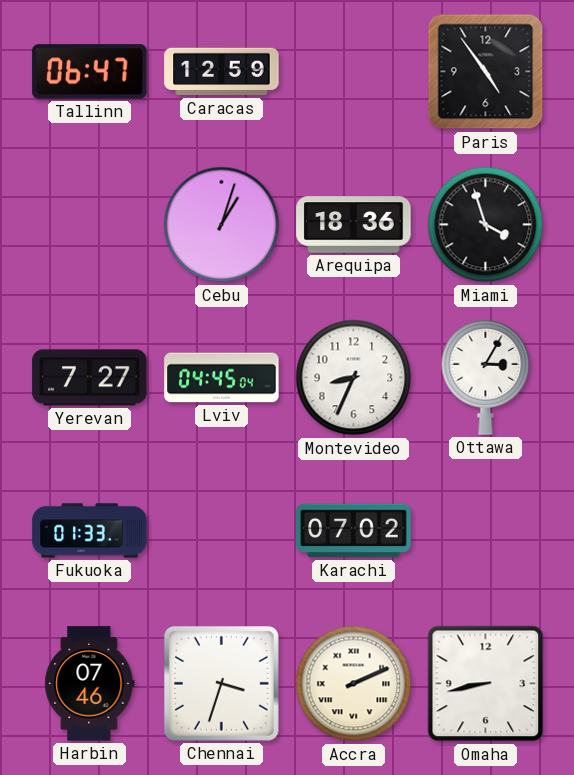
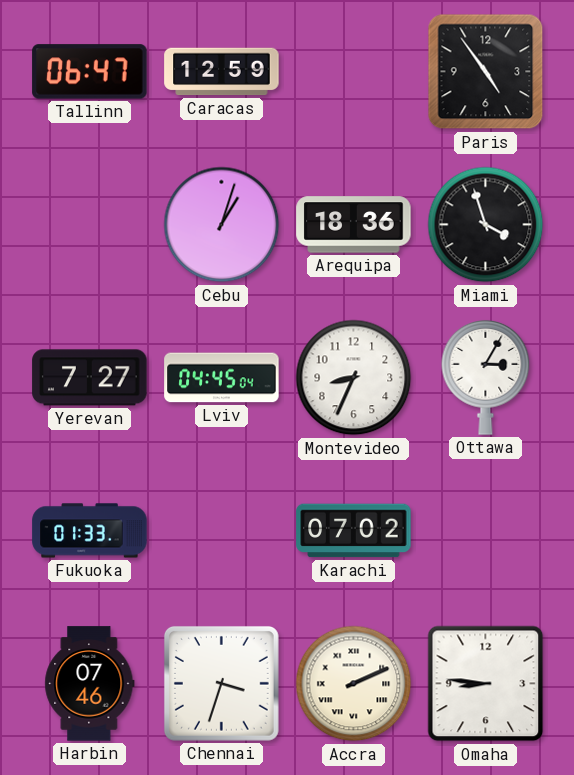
Omaha: 8:43 -> 8:46 (486, 684)
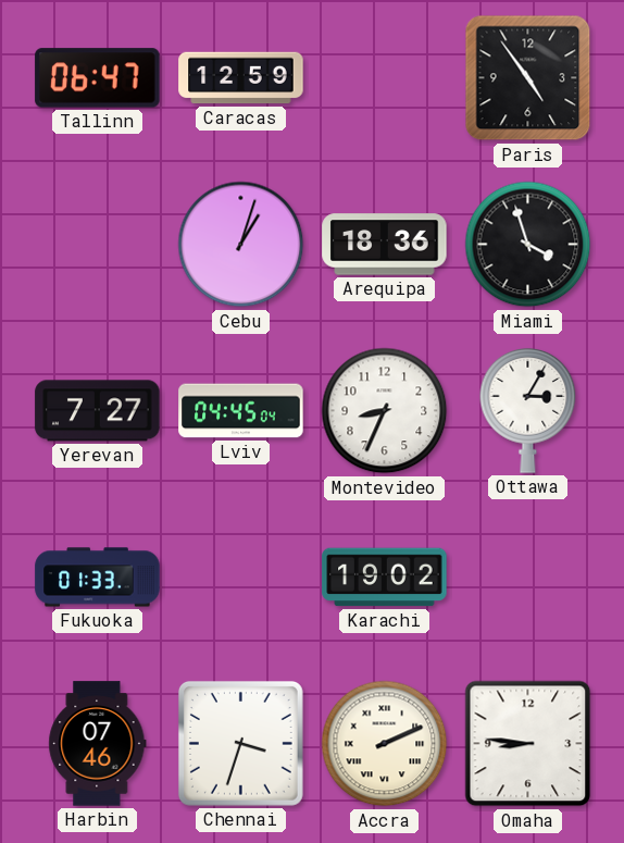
Karachi: 07:02 -> 19:02 (385, 578)
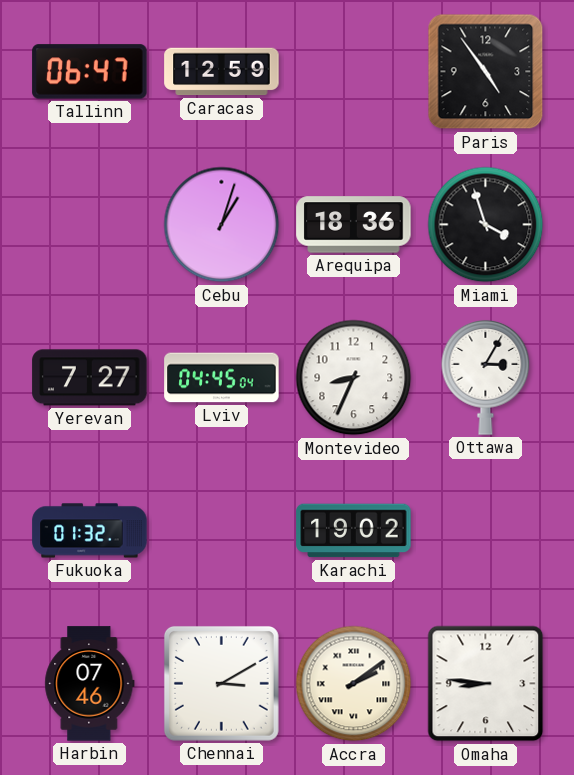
Fukuoka: 01:33 -> 01:32 (90, 531)
Chennai: 3:33 -> 3:10 (221, 683)
Accra: 2:11 -> 2:09 (354, 684)
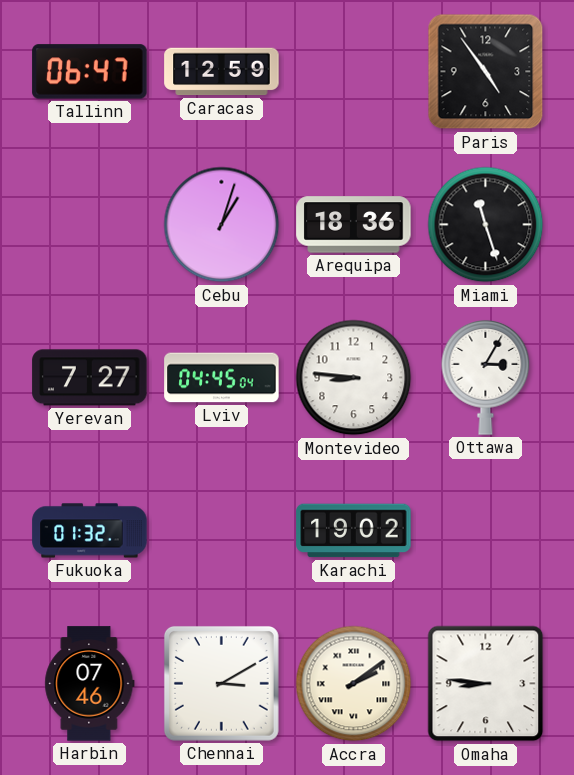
Miami: 3:57 -> 11:27 (486, 225)
Montevideo: 8:34 -> 8:46 (354, 378)
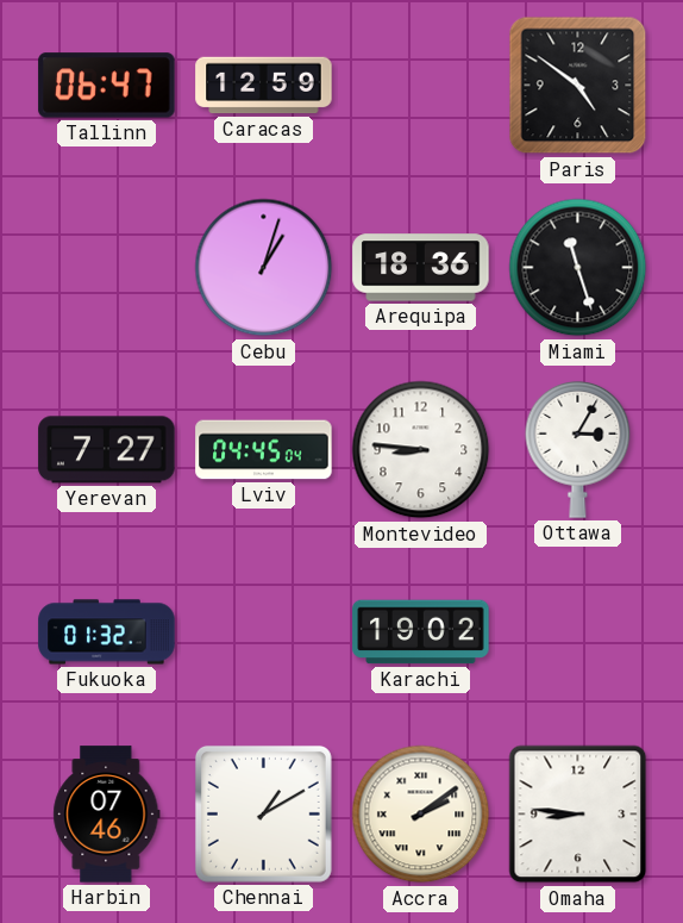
Paris: 4:54 -> 4:51 (578, 86)
Chennai: 3:10 -> 1:10 (263, 813)
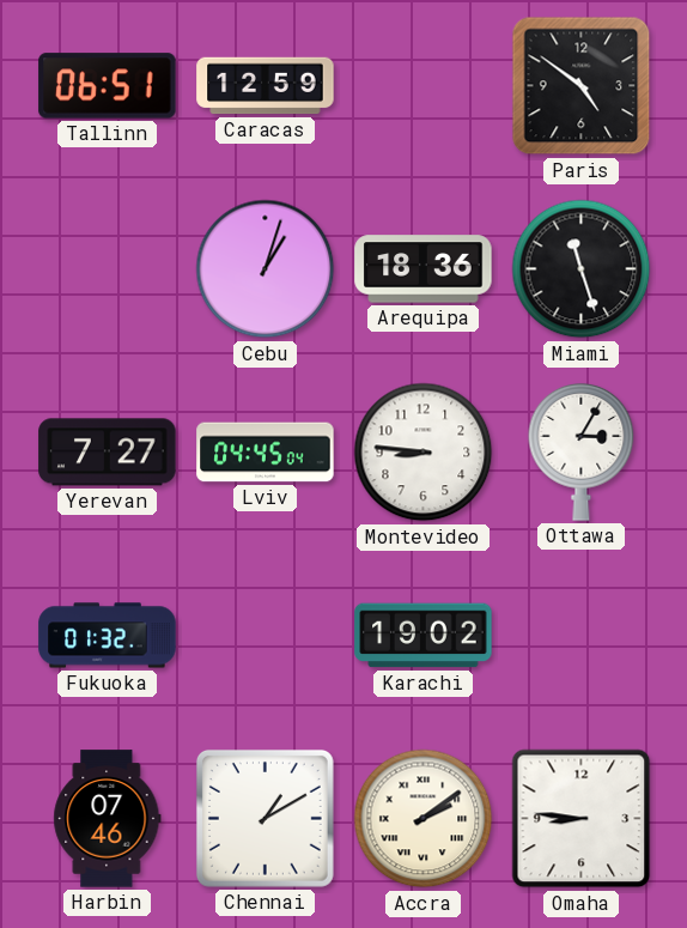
Tallinn: 06:47 -> 06:51 (108, 86)
